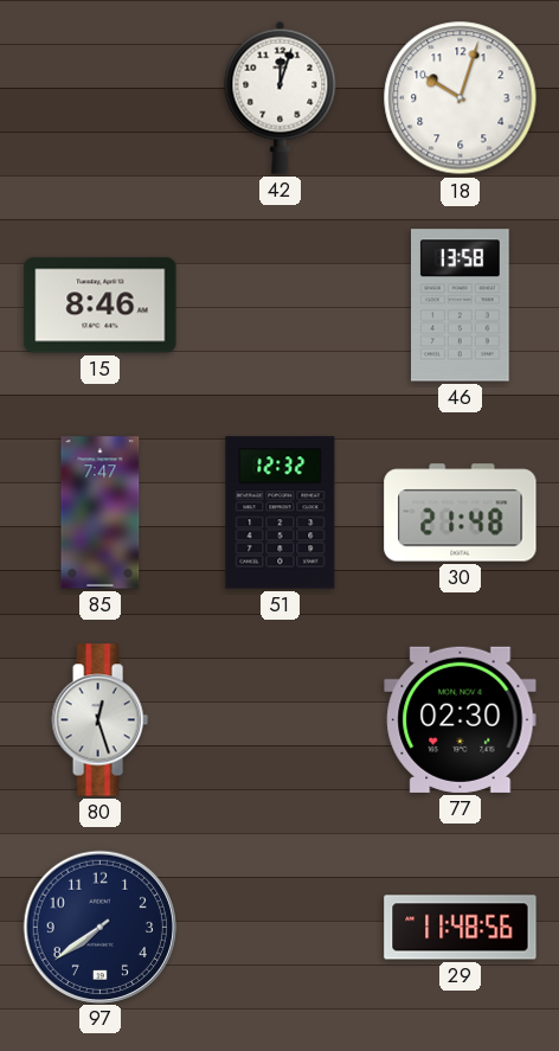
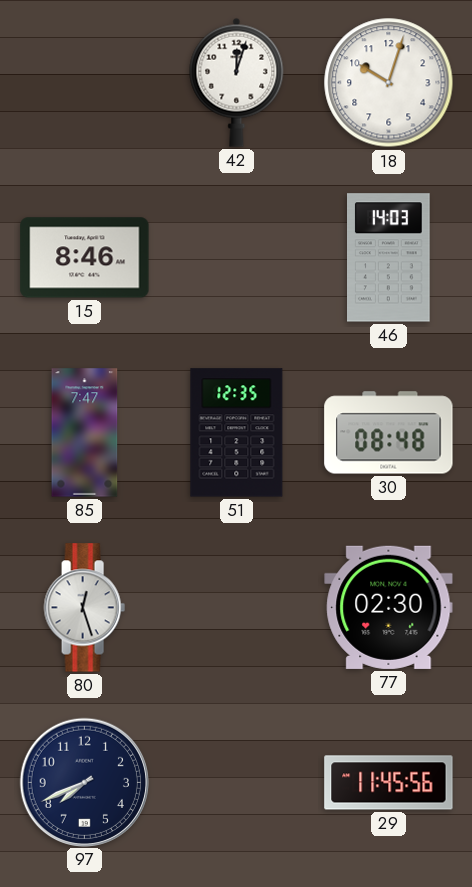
46: 13:58 -> 14:03 (389, 258)
51: 12:32 -> 12:35 (237, 433)
30: 21:48 -> 08:48 (389, 433)
97: 7:39 -> 7:41 (84, 782)
29: 11:48 -> 11:45 (389, 783)
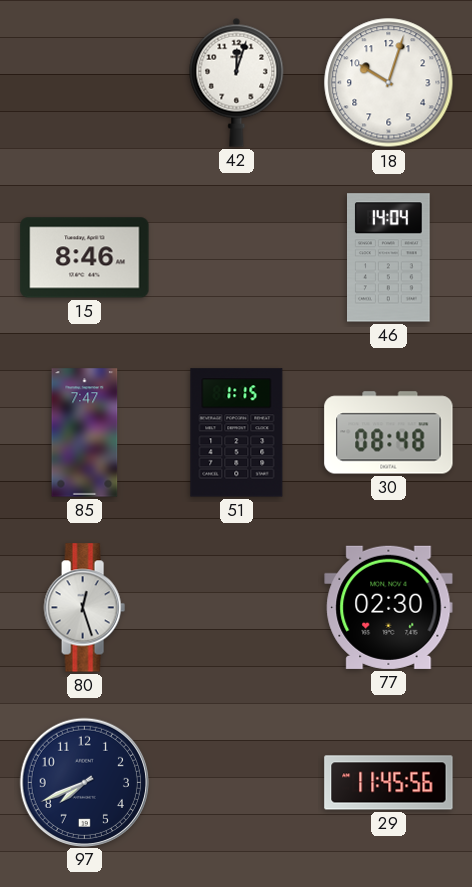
46: 14:03 -> 14:04 (389, 258)
51: 12:35 -> 1:15 (237, 433)
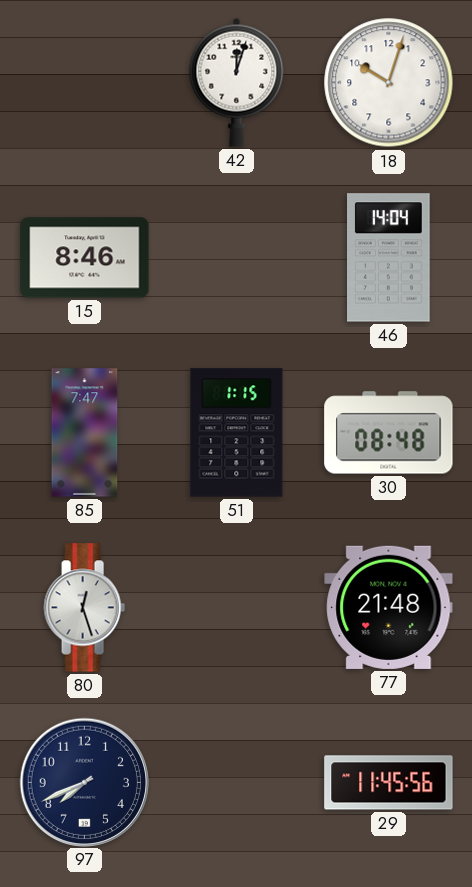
77: 02:30 -> 21:48 (389, 607)
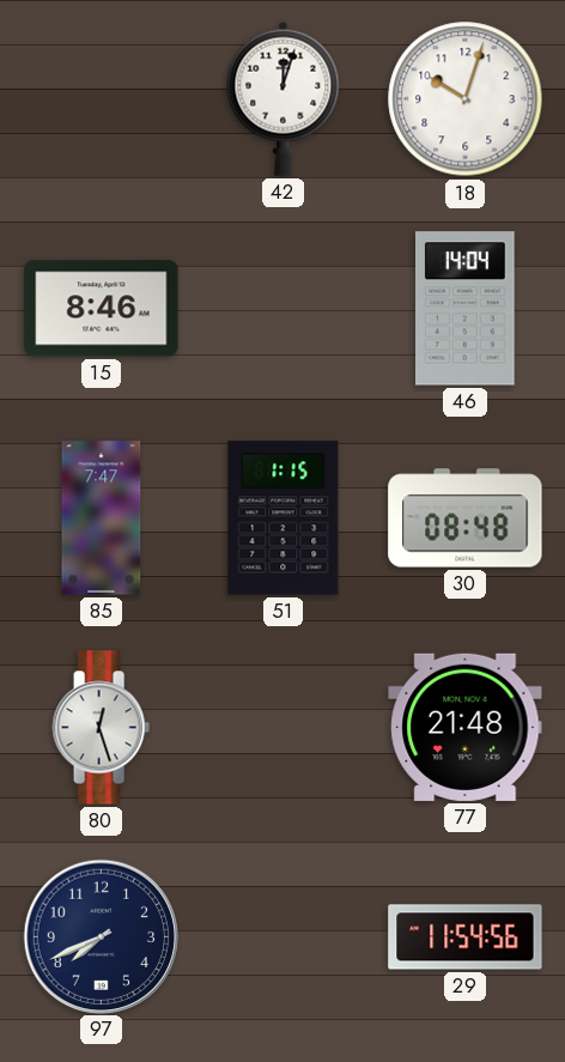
29: 11:45 -> 11:54 (466, 937)
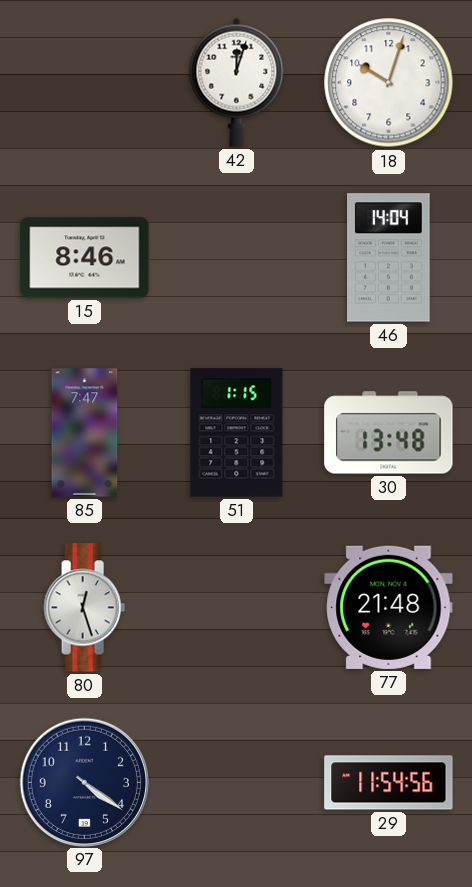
30: 08:48 -> 13:48 (389, 433)
97: 7:41 -> 4:21 (84, 782)
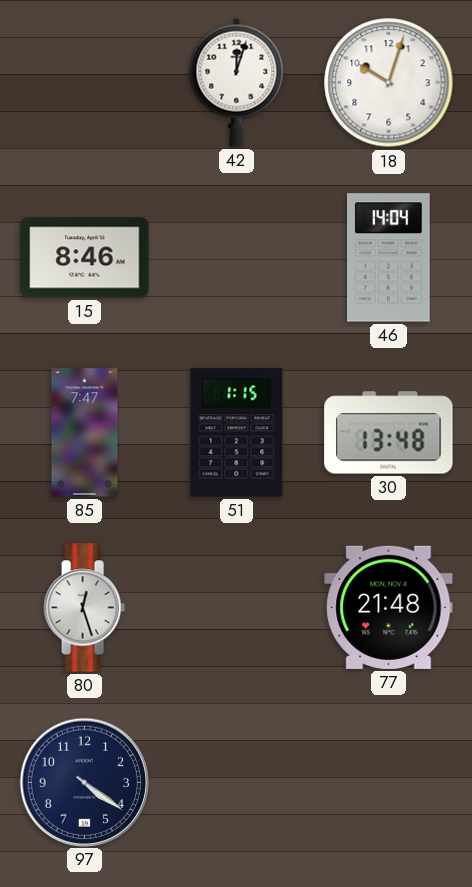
29: 11:54 -> none (389, 783)
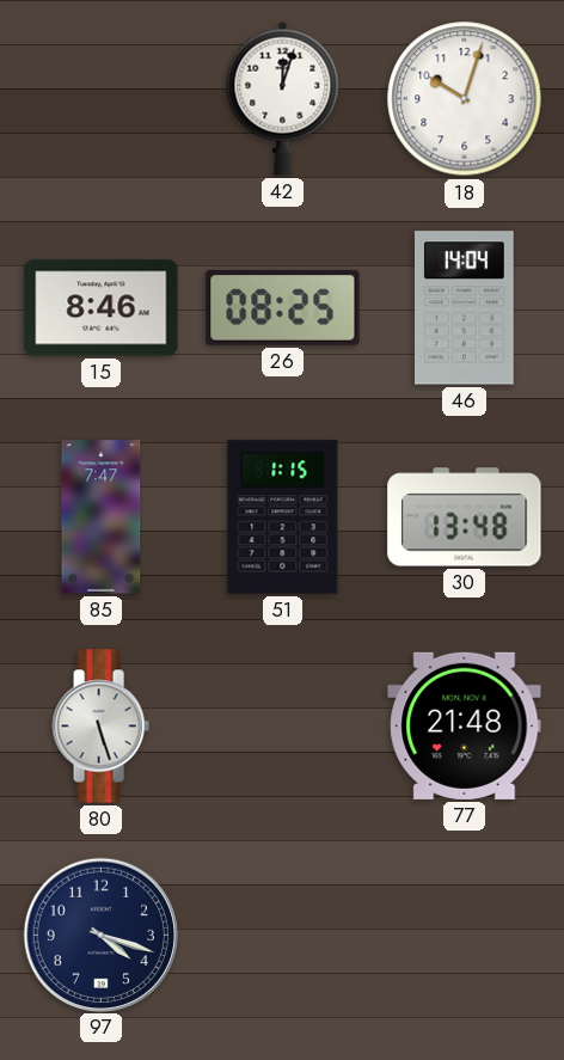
26: none -> 08:25 (283, 308)
80: 12:27 -> 5:27 (100, 727)
97: 4:21 -> 4:18 (100, 935)
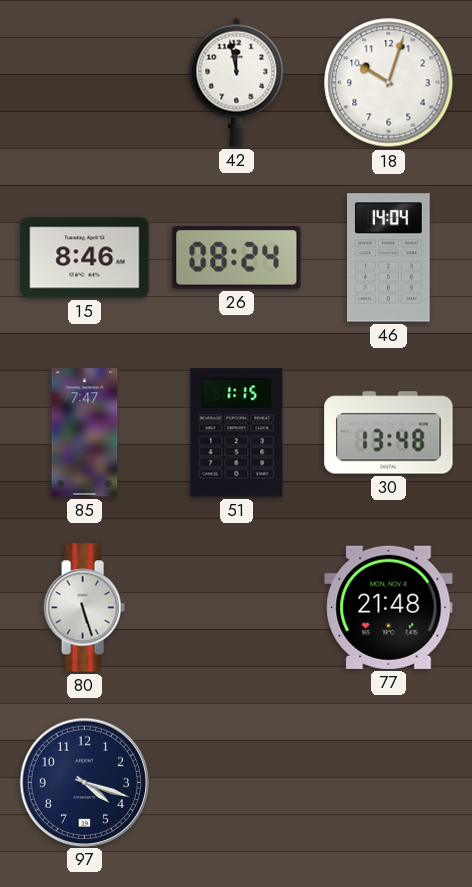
42: 12:03 -> 11:58 (237, 82)
26: 08:25 -> 08:24 (237, 258)
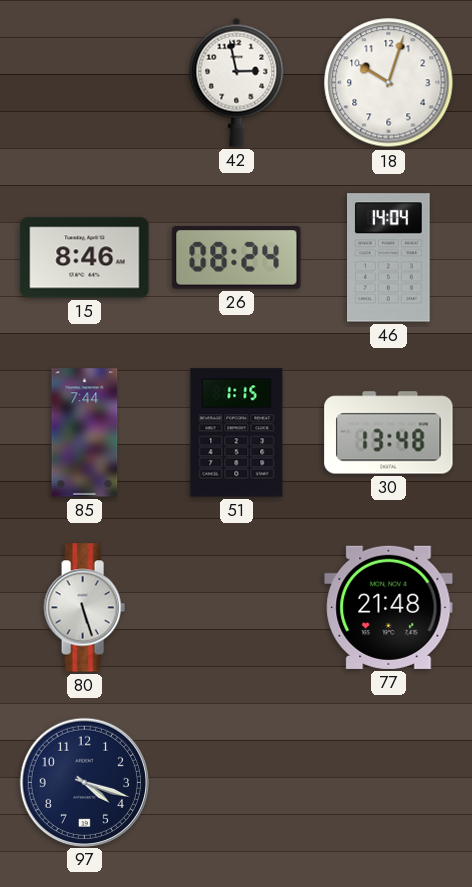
42: 11:58 -> 2:58 (237, 82)
85: 7:47 -> 7:44 (85, 433)
